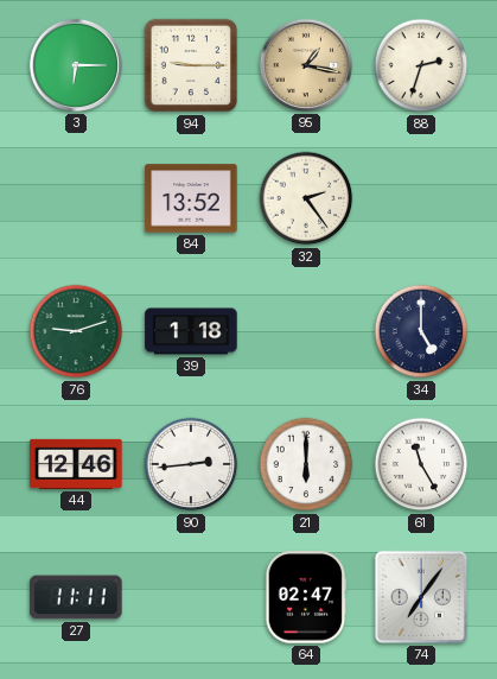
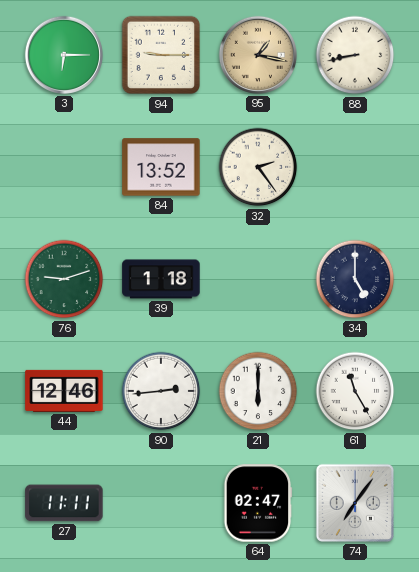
88: 2:33 -> 8:43 (355, 55)
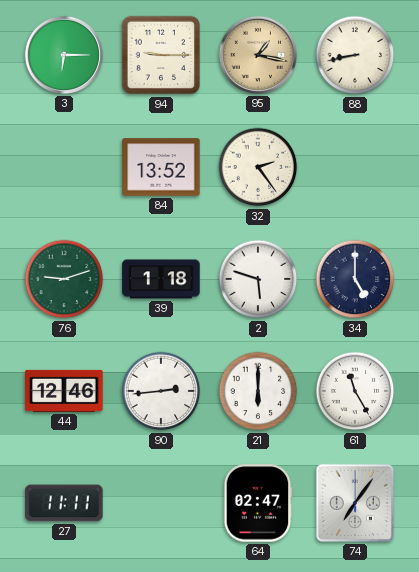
2: none -> 5:48 (258, 279)
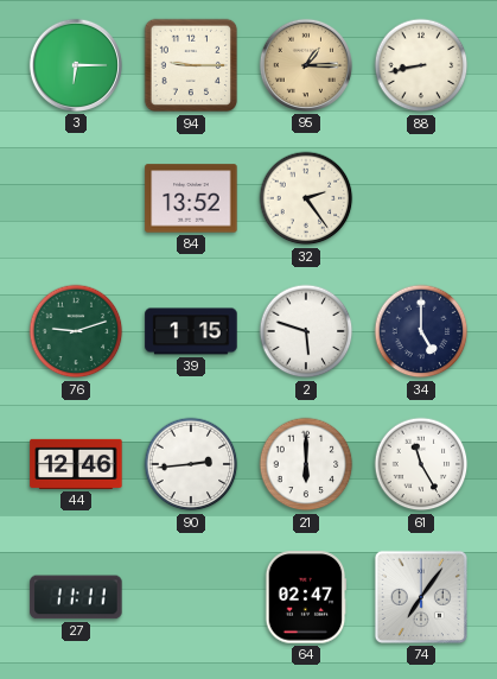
95: 1:17 -> 1:15 (306, 65)
39: 1:18 -> 1:15 (191, 331)
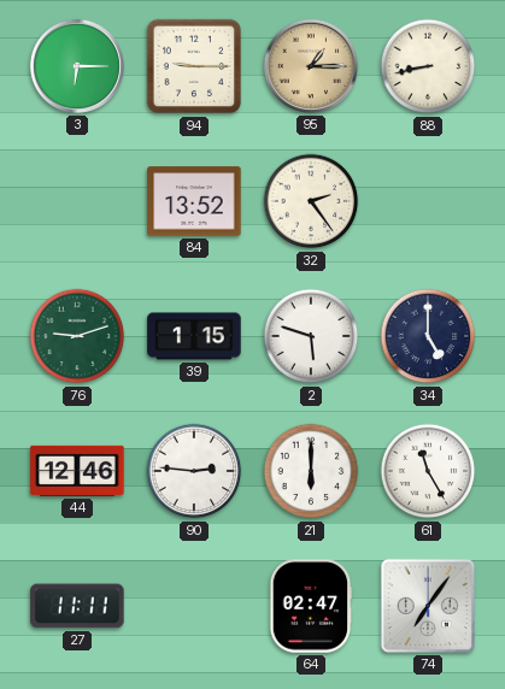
90: 2:44 -> 2:46 (194, 471)
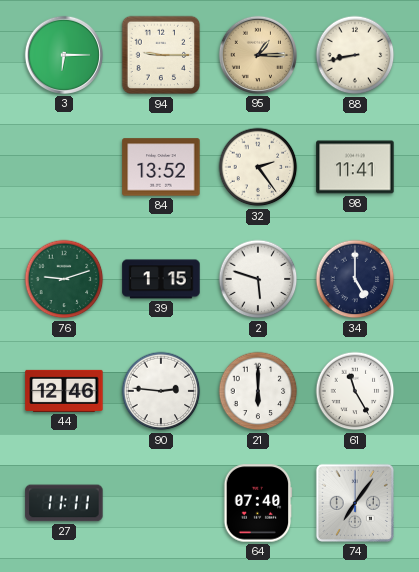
98: none -> 11:41 (355, 167)
64: 02:47 -> 07:40 (258, 503)
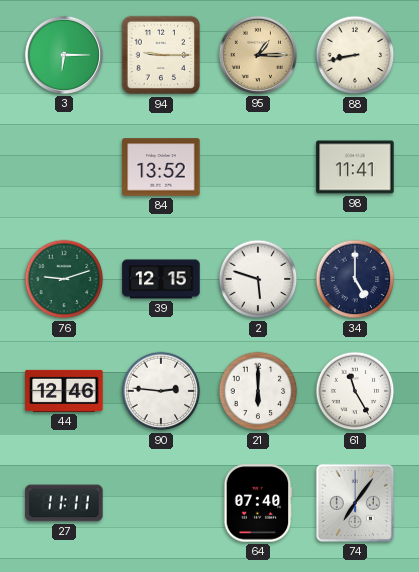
32: 2:24 -> none (258, 167)
39: 1:15 -> 12:15 (161, 279)
